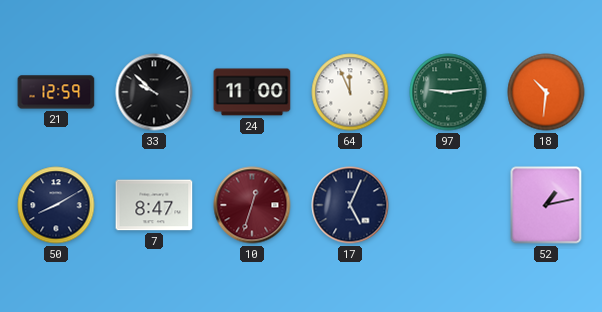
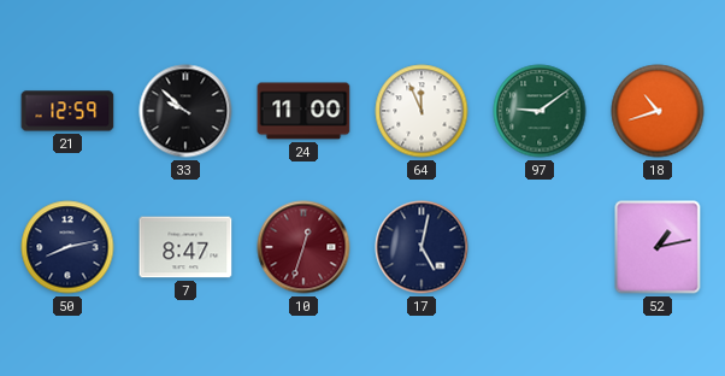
97: 9:14 -> 9:09 (540, 111)
18: 10:31 -> 10:42 (658, 111)
50: 8:10 -> 8:13 (67, 247)
17: 5:04 -> 5:02 (422, 247)
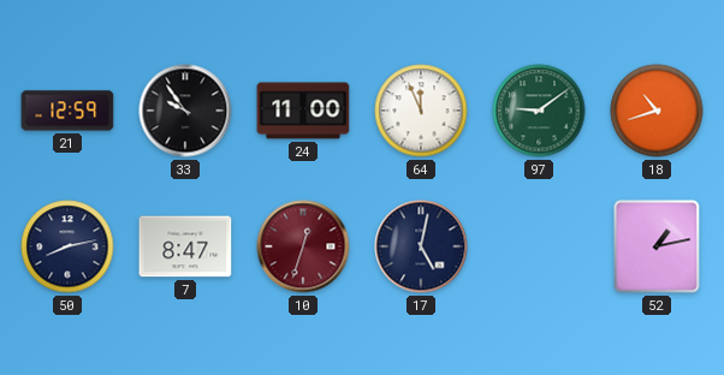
33: 9:52 -> 9:54 (185, 111)
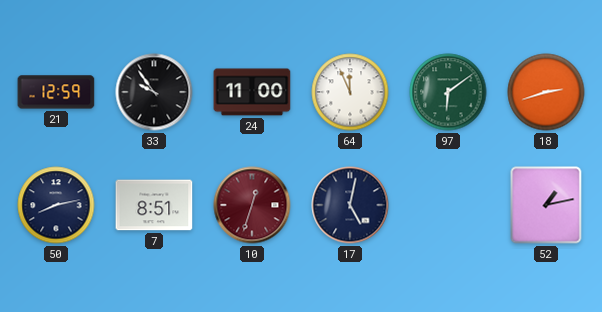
97: 9:09 -> 6:09 (448, 92)
18: 10:42 -> 2:42 (546, 92)
7: 8:47 -> 8:51 (154, 205)
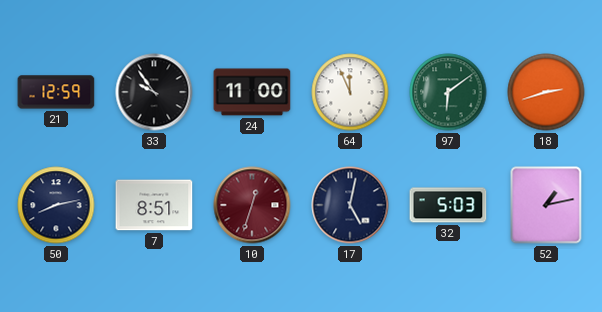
32: none -> 5:03 (448, 205)
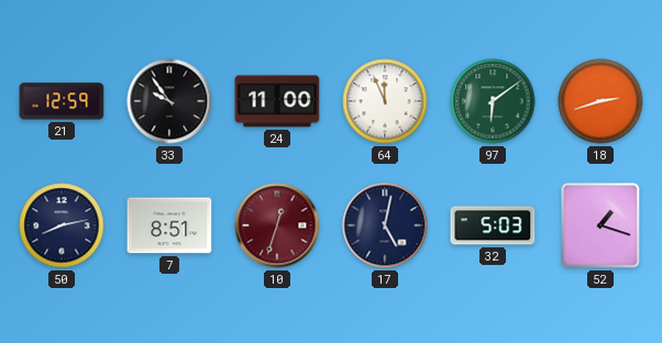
52: 1:13 -> 1:18 (600, 225)
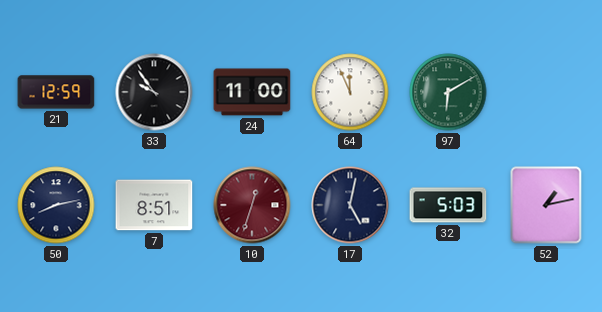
97: 6:09 -> 6:10 (448, 92)
18: 2:42 -> none (600, 101)
52: 1:18 -> 1:13 (546, 205)
